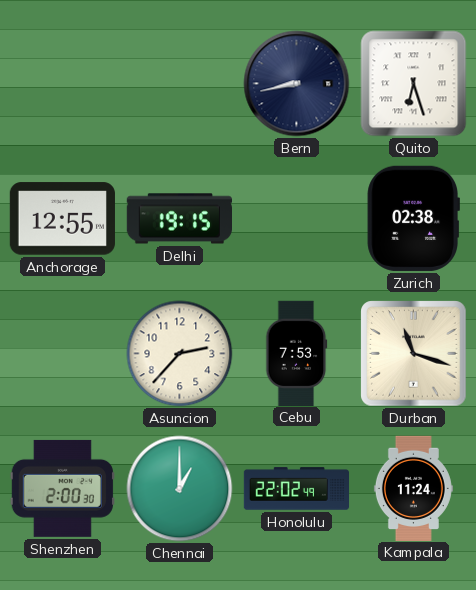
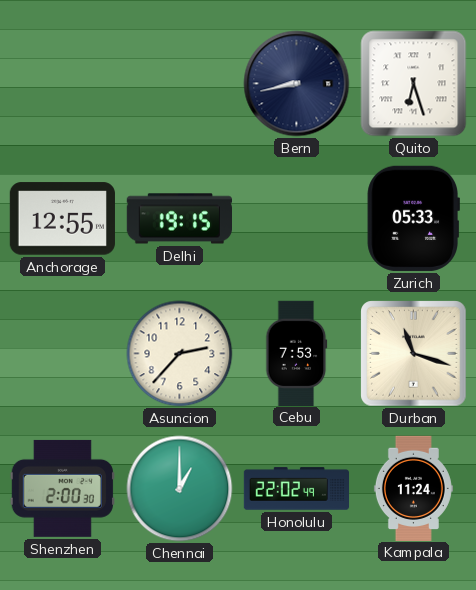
Zurich: 02:38 -> 05:33 (413, 218)
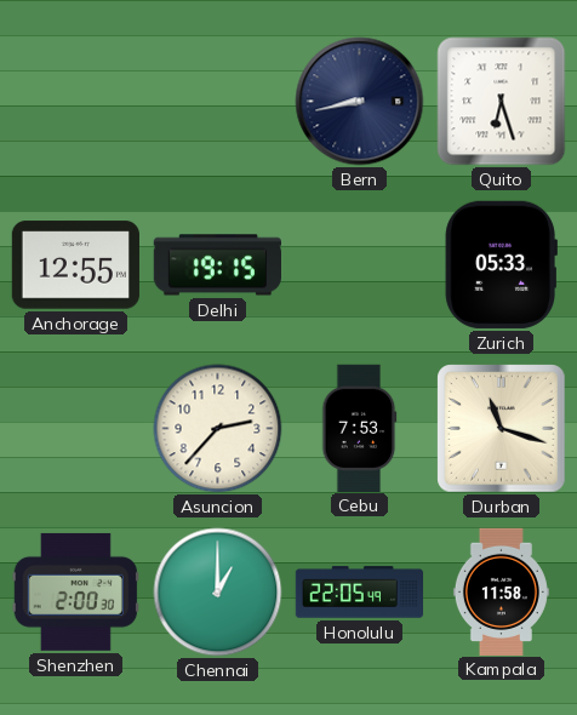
Honolulu: 22:02 -> 22:05 (360, 593)
Kampala: 11:24 -> 11:58 (501, 591)
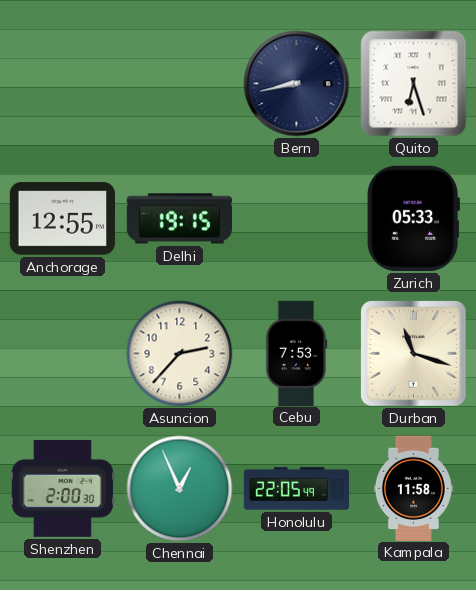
Chennai: 1:00 -> 12:56 (180, 489)
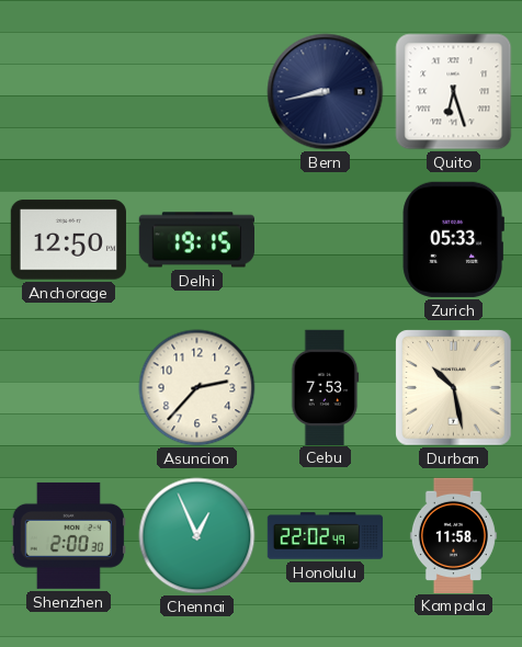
Anchorage: 12:55 -> 12:50 (68, 240)
Durban: 11:18 -> 10:28 (454, 388)
Honolulu: 22:05 -> 22:02 (326, 536)
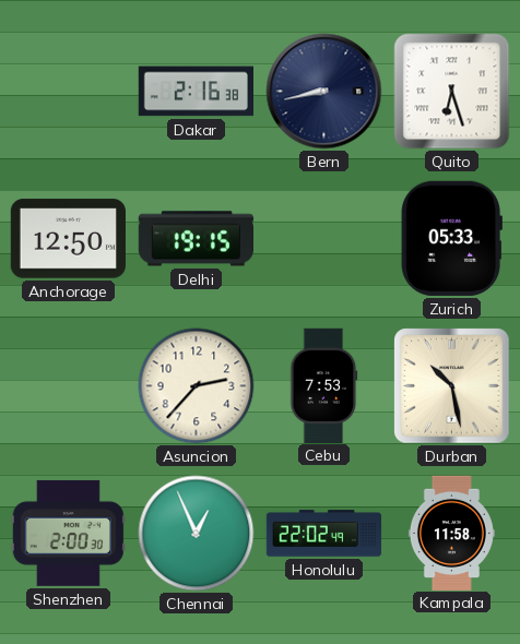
Dakar: none -> 2:16 (196, 92)
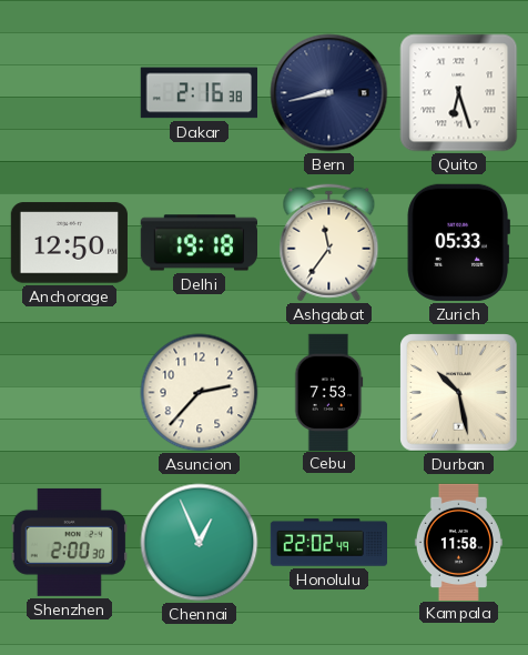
Delhi: 19:15 -> 19:18 (199, 243)
Ashgabat: none -> 11:36 (329, 243)
